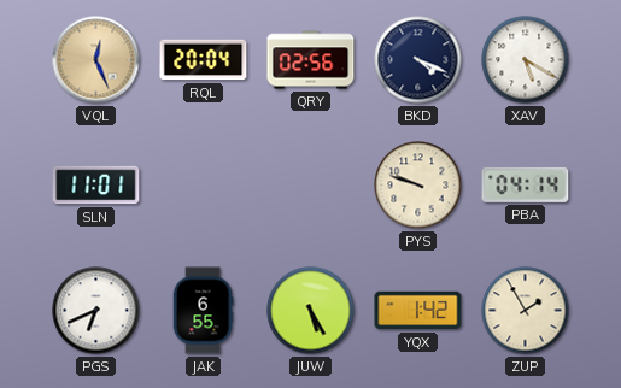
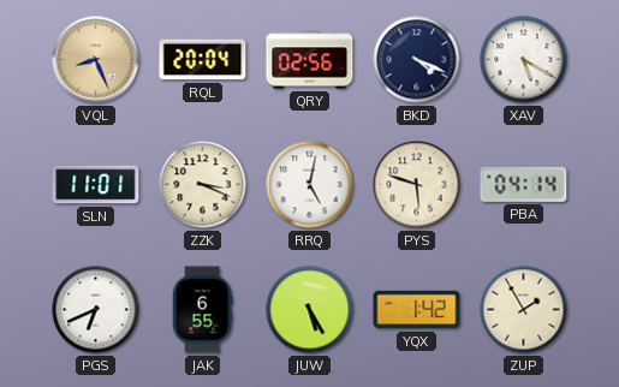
VQL: 12:26 -> 8:26 (96, 60)
ZZK: none -> 3:19 (203, 185)
RRQ: none -> 5:02 (310, 185)
PYS: 9:48 -> 5:48 (417, 185)
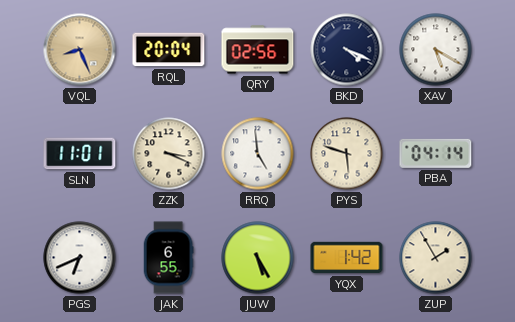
RRQ: 5:02 -> 4:59 (258, 154)
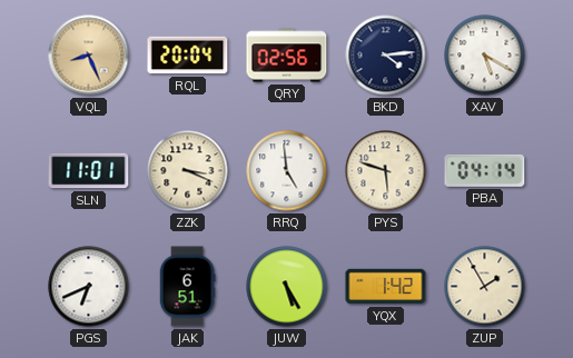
BKD: 4:19 -> 4:14 (386, 56)
JAK: 6:55 -> 6:51 (187, 287)
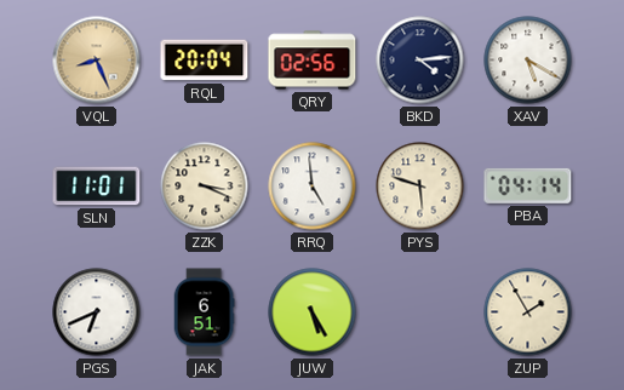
YQX: 1:42 -> none (386, 287)
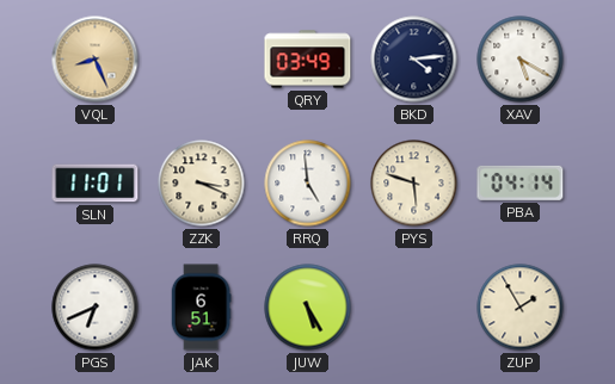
RQL: 20:04 -> none (205, 61)
QRY: 02:56 -> 03:49 (308, 60)
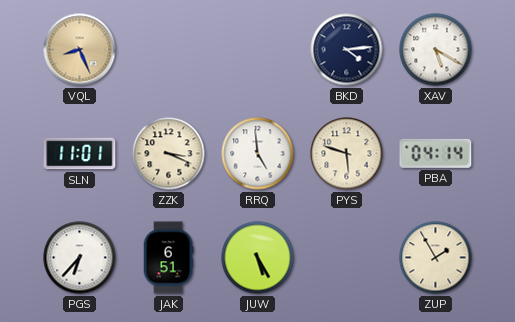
QRY: 03:49 -> none (308, 60)
PGS: 6:41 -> 6:37 (80, 258)
